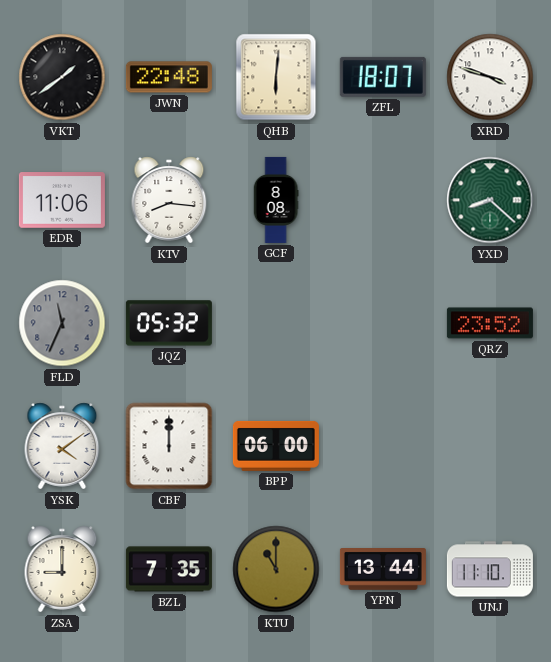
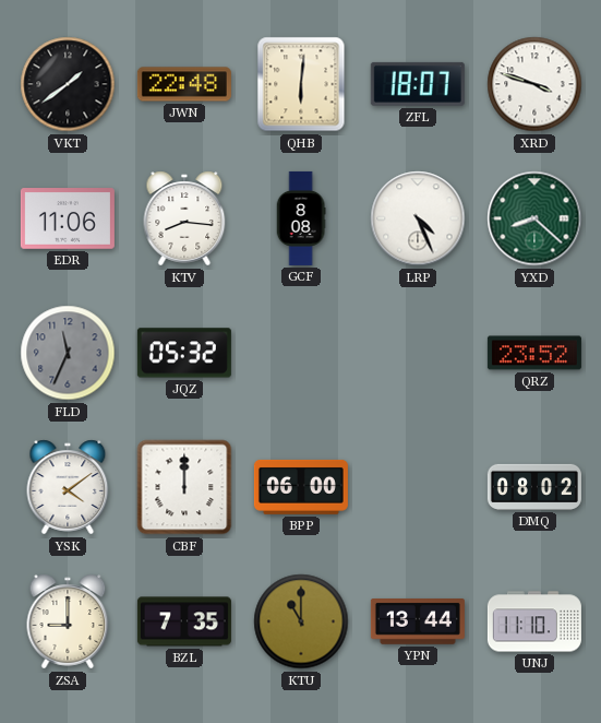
LRP: none -> 4:26 (418, 218)
DMQ: none -> 08:02 (534, 487)
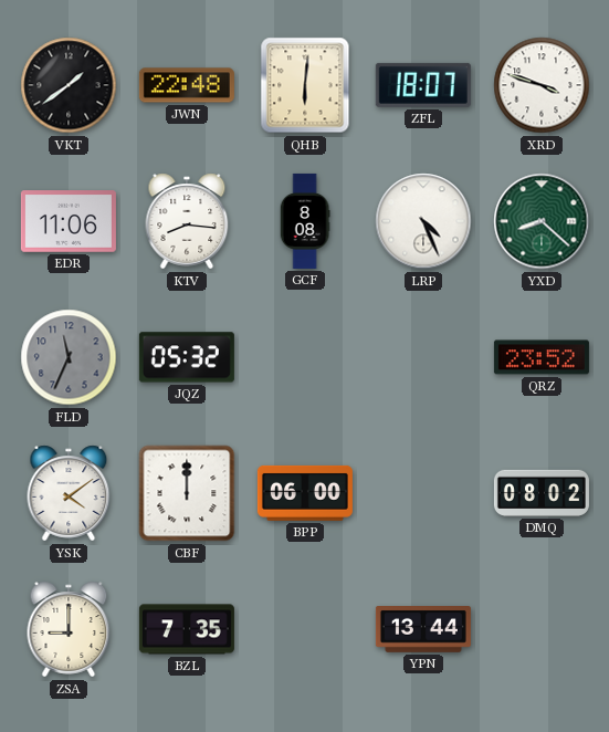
KTU: 11:00 -> none (301, 621)
UNJ: 11:10 -> none (534, 621)
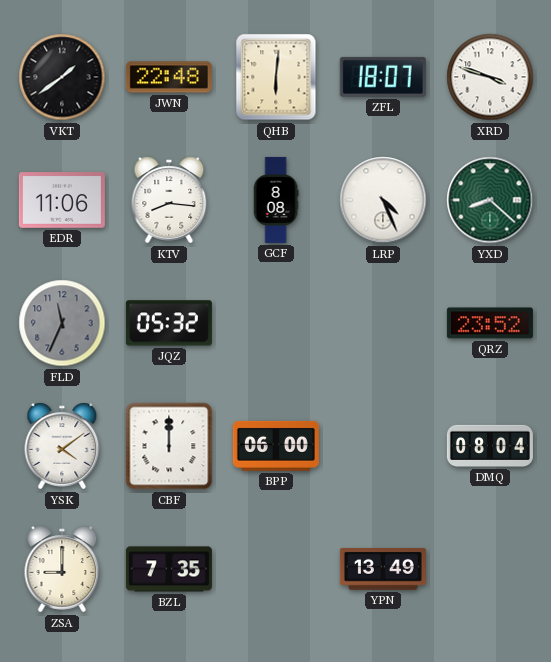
DMQ: 08:02 -> 08:04 (490, 446)
YPN: 13:44 -> 13:49 (383, 570)
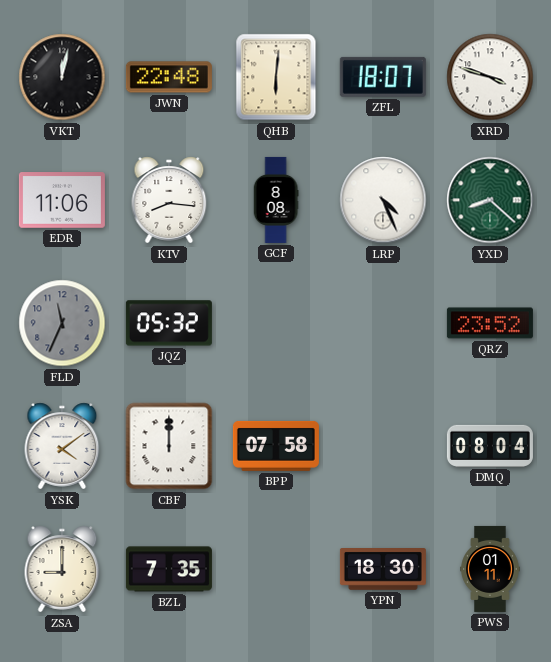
VKT: 1:39 -> 12:02 (62, 77)
BPP: 06:00 -> 07:58 (276, 446)
YPN: 13:49 -> 18:30 (383, 570)
PWS: none -> 01:11 (490, 569)
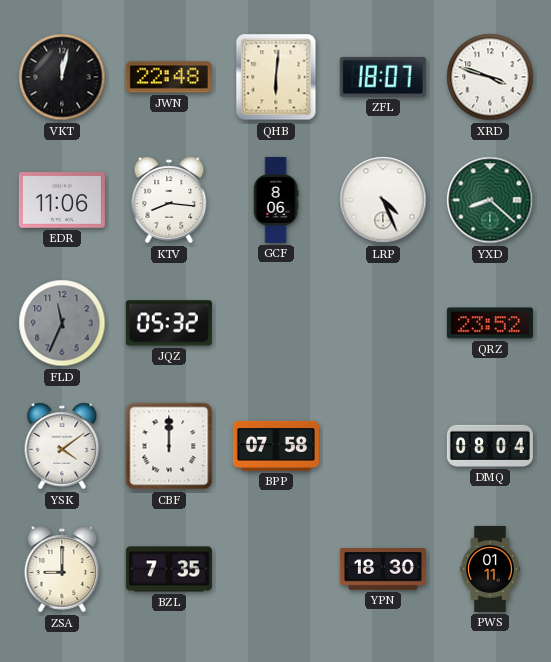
GCF: 8:08 -> 8:06 (276, 200)
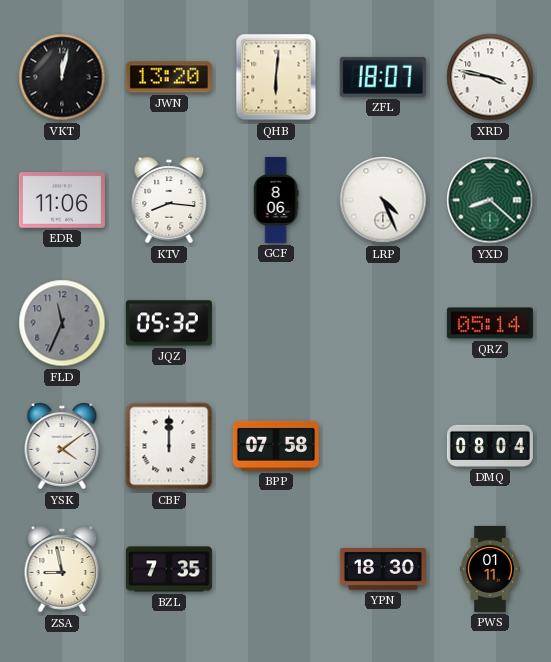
JWN: 22:48 -> 13:20 (169, 77)
XRD: 3:48 -> 3:47 (490, 77)
QRZ: 23:52 -> 05:14 (490, 323)
ZSA: 9:00 -> 8:58 (62, 569)
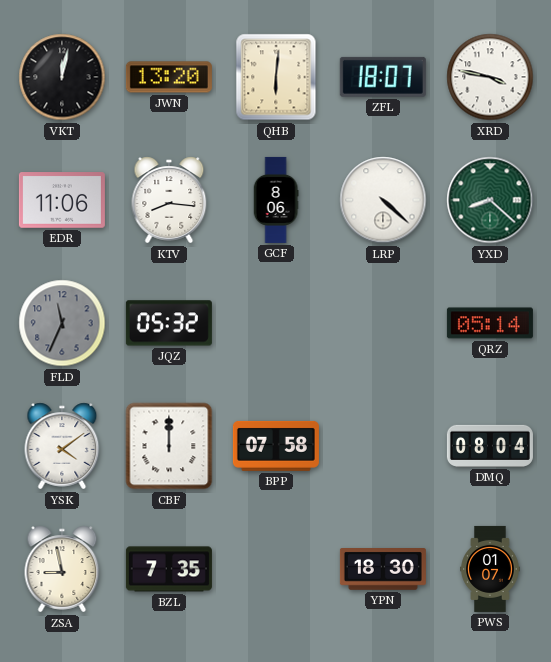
LRP: 4:26 -> 4:22 (383, 200)
PWS: 01:11 -> 01:07 (490, 569)
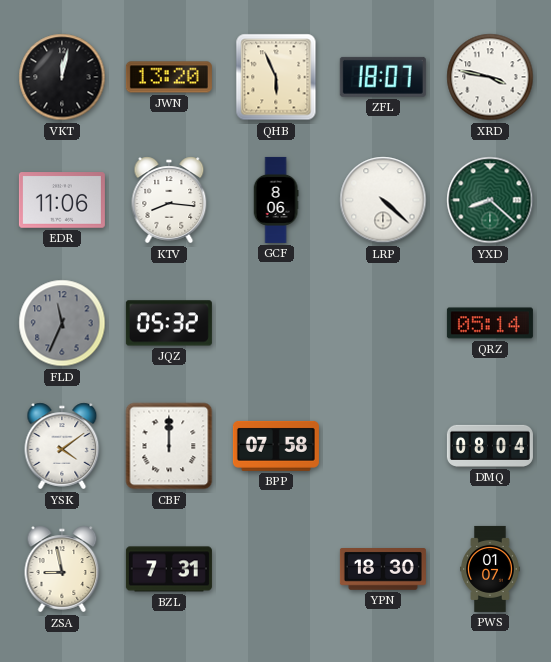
QHB: 6:01 -> 5:56 (276, 77)
BZL: 7:35 -> 7:31 (169, 569)
